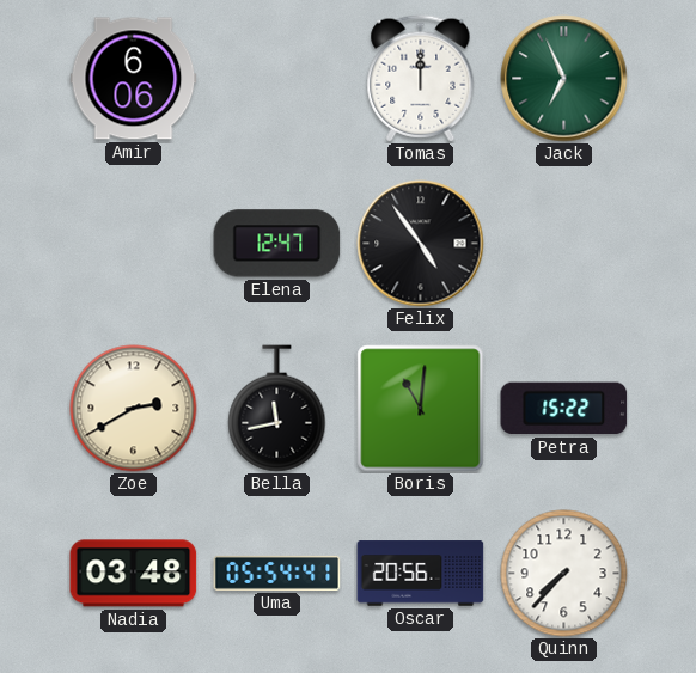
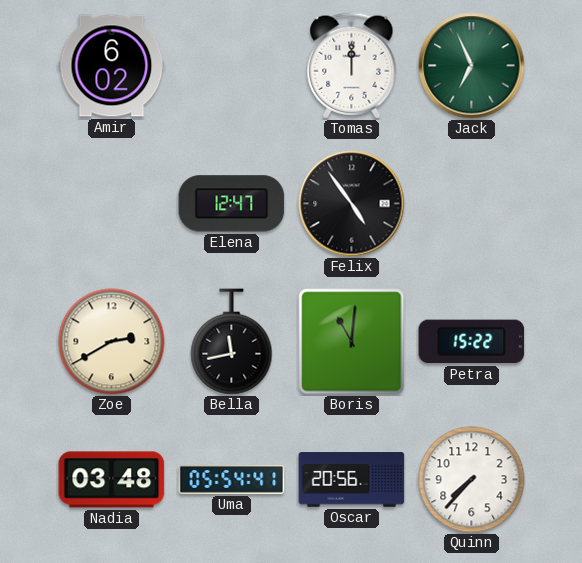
Amir: 6:06 -> 6:02 (112, 66)
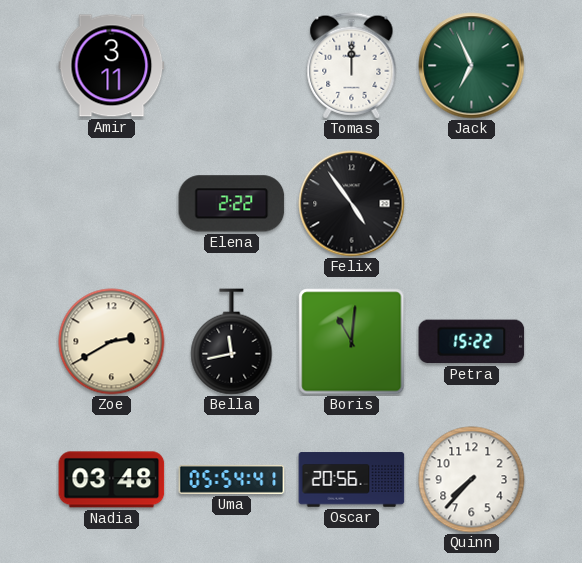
Amir: 6:02 -> 3:11 (112, 66)
Elena: 12:47 -> 2:22 (232, 204)
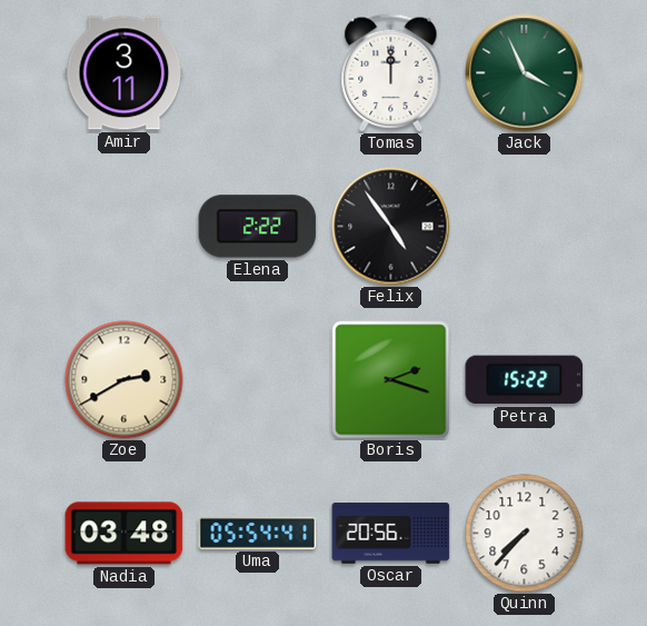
Jack: 6:56 -> 3:56 (525, 73)
Bella: 11:43 -> none (232, 342)
Boris: 11:01 -> 2:18 (391, 380)
